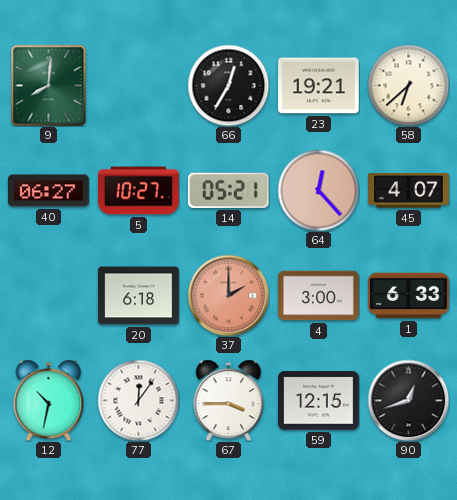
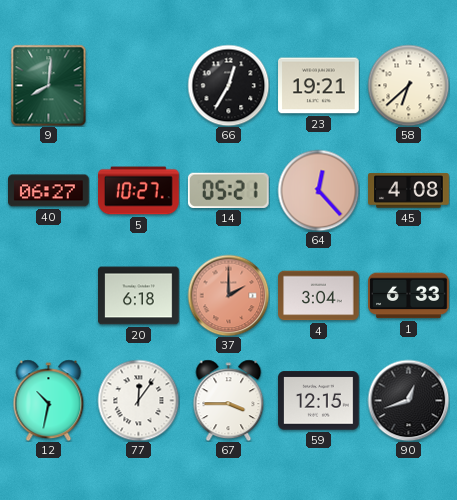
45: 4:07 -> 4:08 (409, 191)
4: 3:00 -> 3:04 (319, 296)
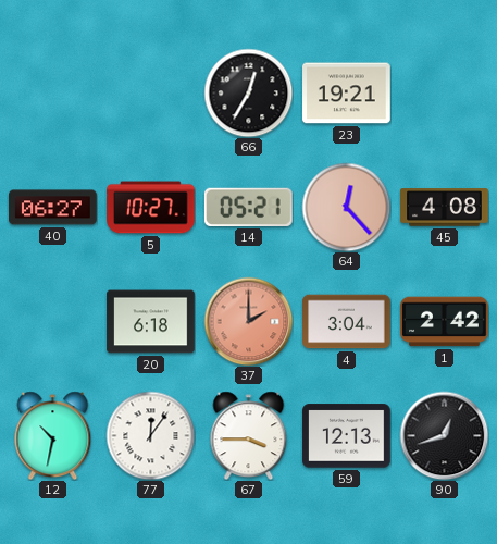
9: 8:01 -> none (49, 85)
58: 6:38 -> none (408, 85)
1: 6:33 -> 2:42 (445, 322)
59: 12:15 -> 12:13 (347, 436)
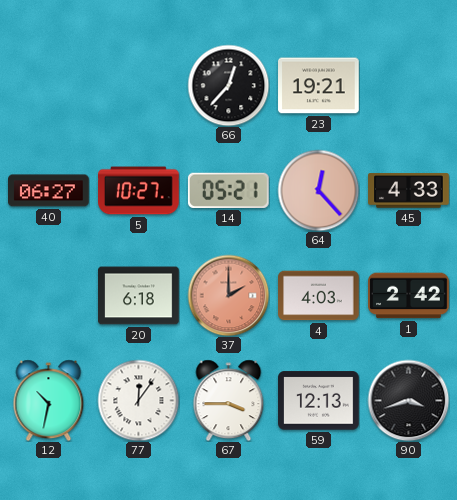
66: 12:35 -> 12:37 (228, 85)
45: 4:08 -> 4:33 (409, 191)
4: 3:04 -> 4:03 (319, 296)
90: 12:42 -> 3:42 (408, 400)
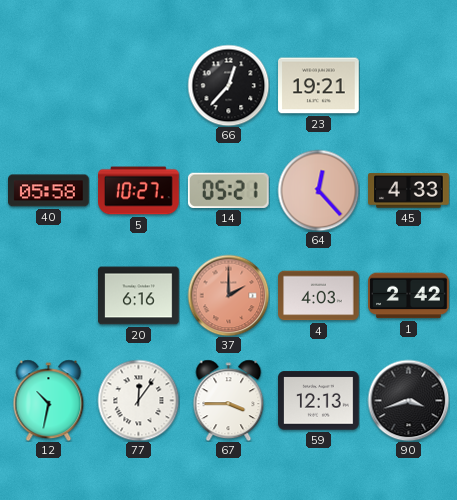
40: 06:27 -> 05:58 (49, 191)
20: 6:18 -> 6:16 (139, 296)
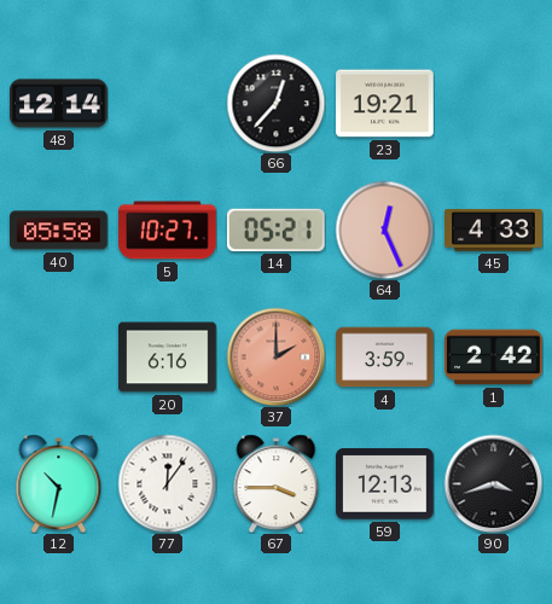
48: none -> 12:14 (59, 104)
64: 12:23 -> 12:26 (384, 230)
4: 4:03 -> 3:59 (385, 358)
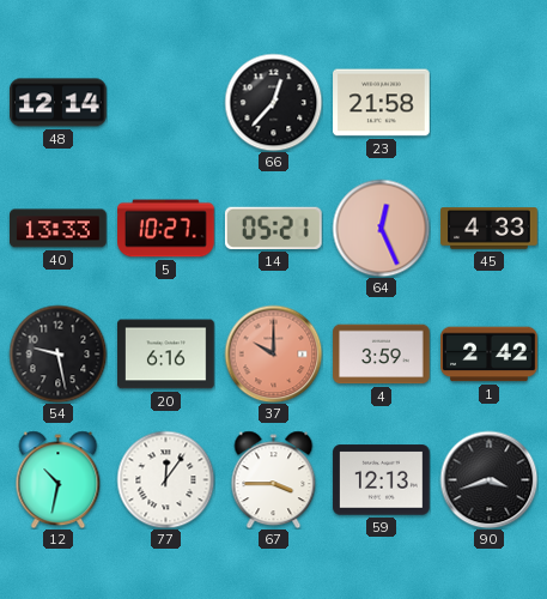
23: 19:21 -> 21:58 (382, 103)
40: 05:58 -> 13:33 (59, 229)
54: none -> 9:28 (57, 353)
37: 2:00 -> 10:00 (273, 353)
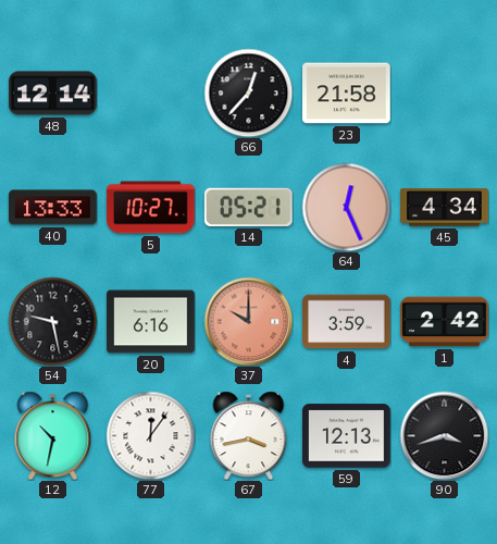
45: 4:33 -> 4:34 (445, 208)
67: 3:45 -> 3:43 (249, 435)
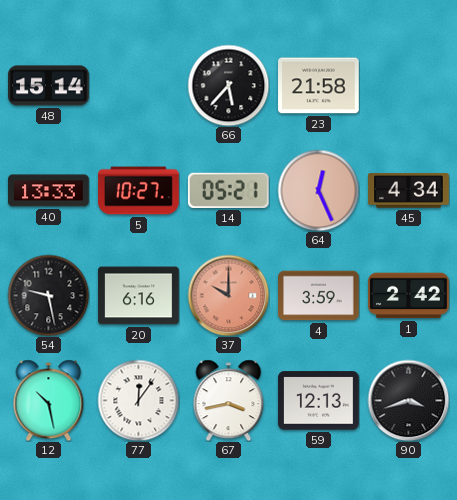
48: 12:14 -> 15:14 (49, 86)
66: 12:37 -> 5:37 (228, 85)
12: 10:32 -> 10:28 (49, 400)
